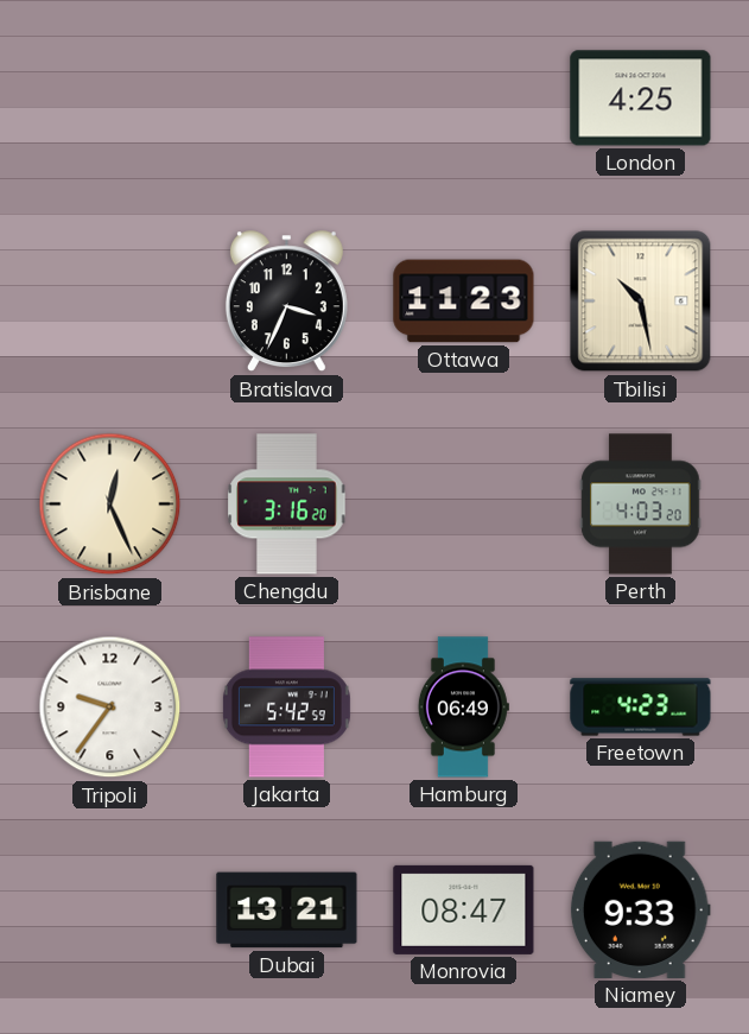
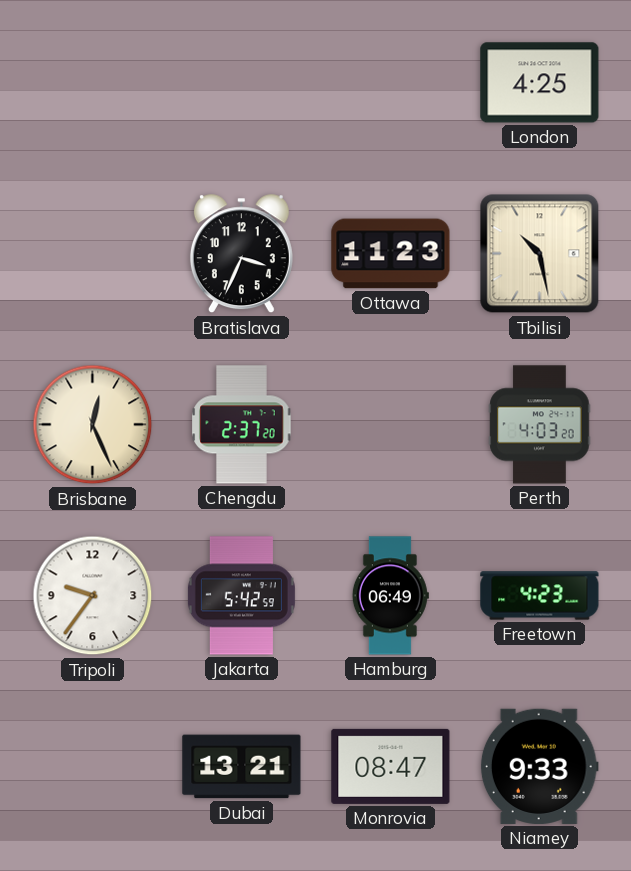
Chengdu: 3:16 -> 2:37 (242, 425)
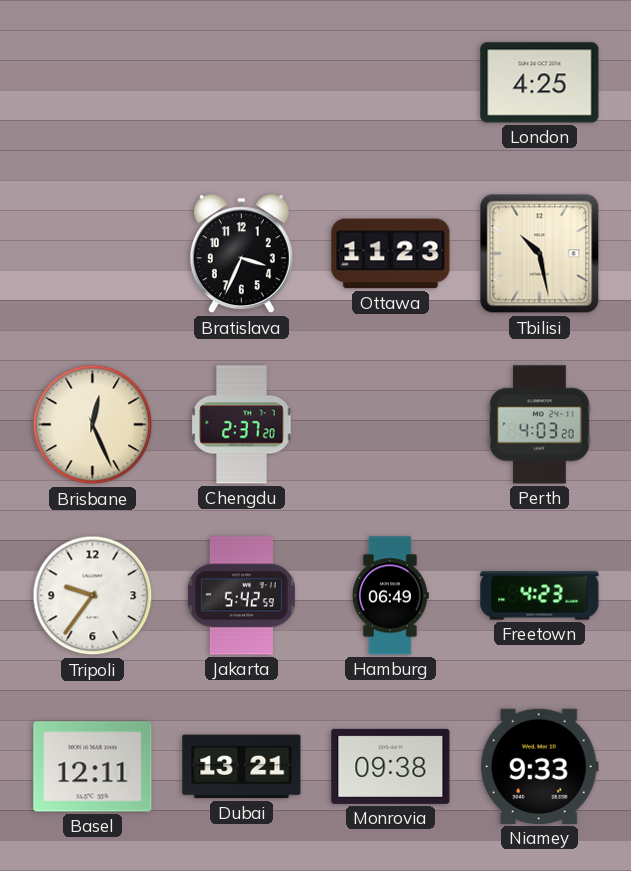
Basel: none -> 12:11 (93, 767)
Monrovia: 08:47 -> 09:38 (391, 766)
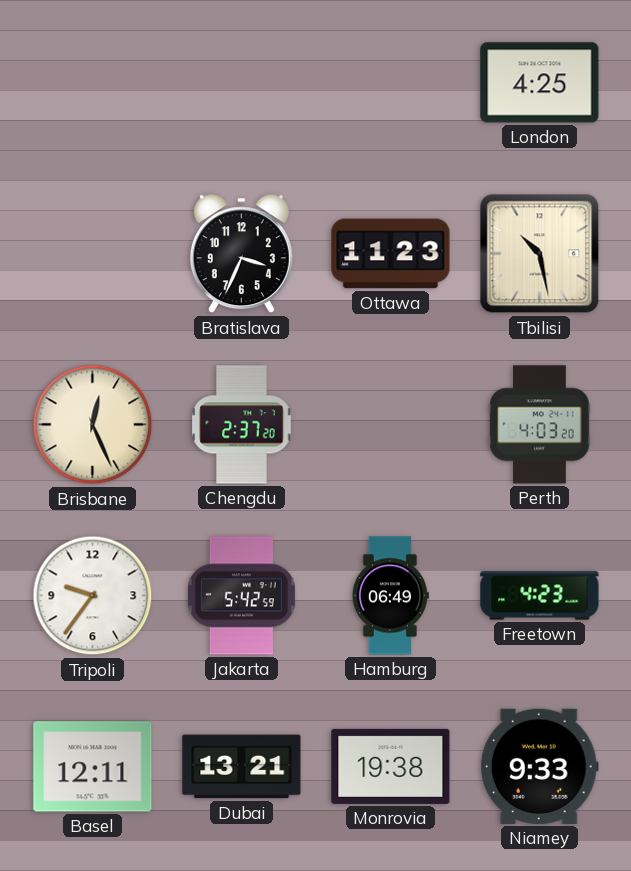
Monrovia: 09:38 -> 19:38 (391, 766)
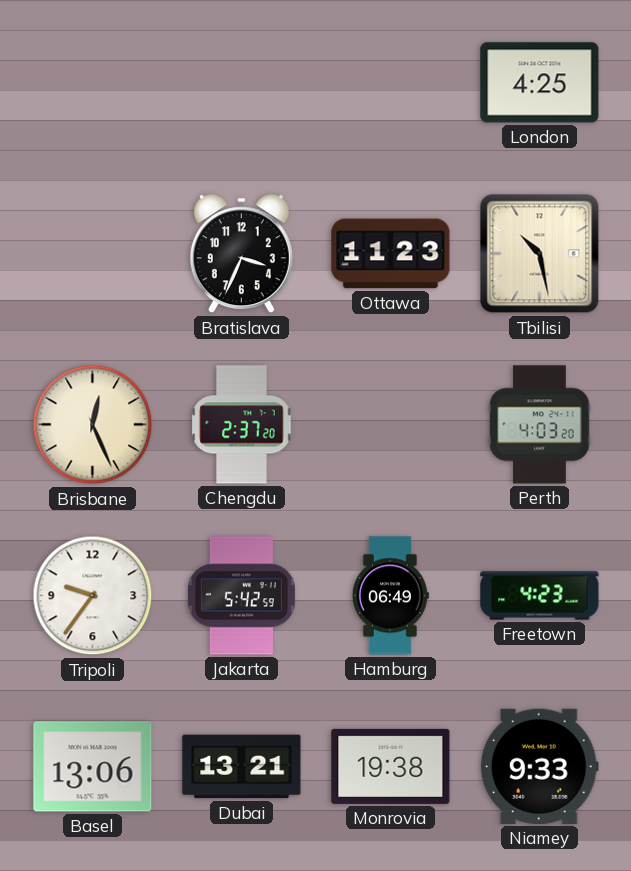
Basel: 12:11 -> 13:06 (93, 767)
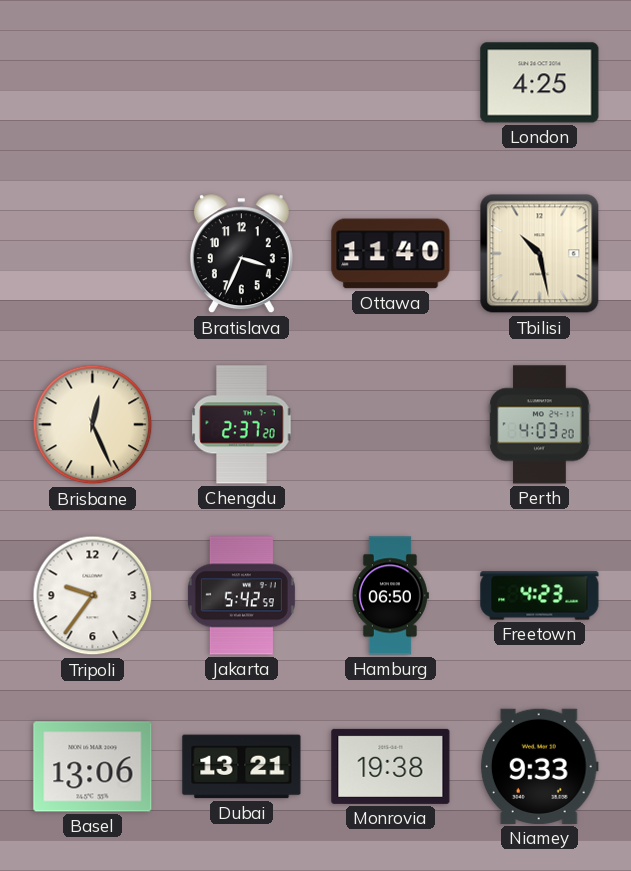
Ottawa: 11:23 -> 11:40 (391, 254)
Hamburg: 06:49 -> 06:50 (390, 596)
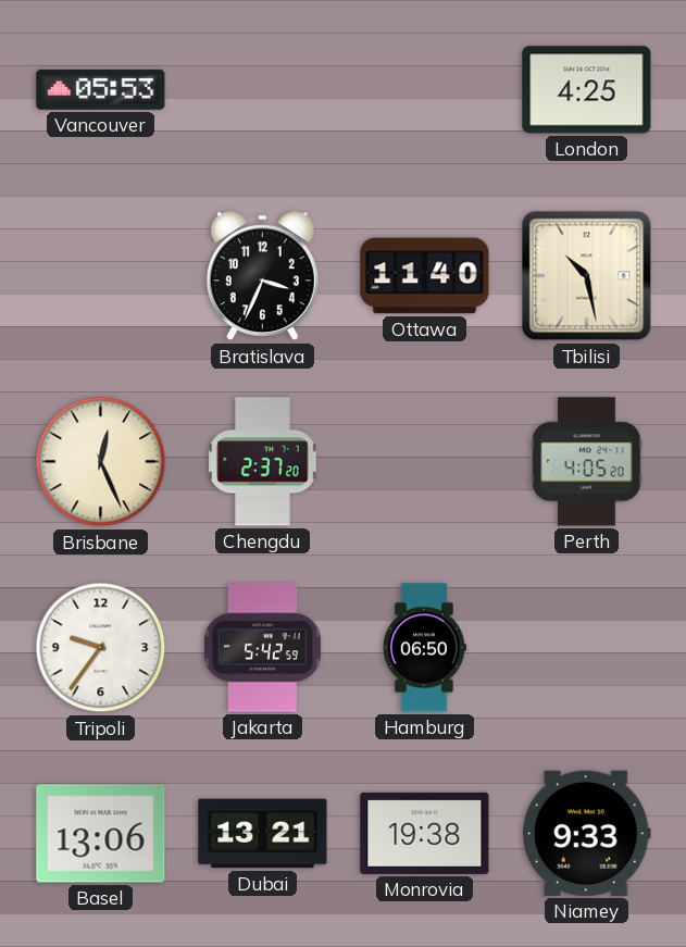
Vancouver: none -> 05:53 (101, 89)
Perth: 4:03 -> 4:05 (587, 462)
Freetown: 4:23 -> none (540, 596)
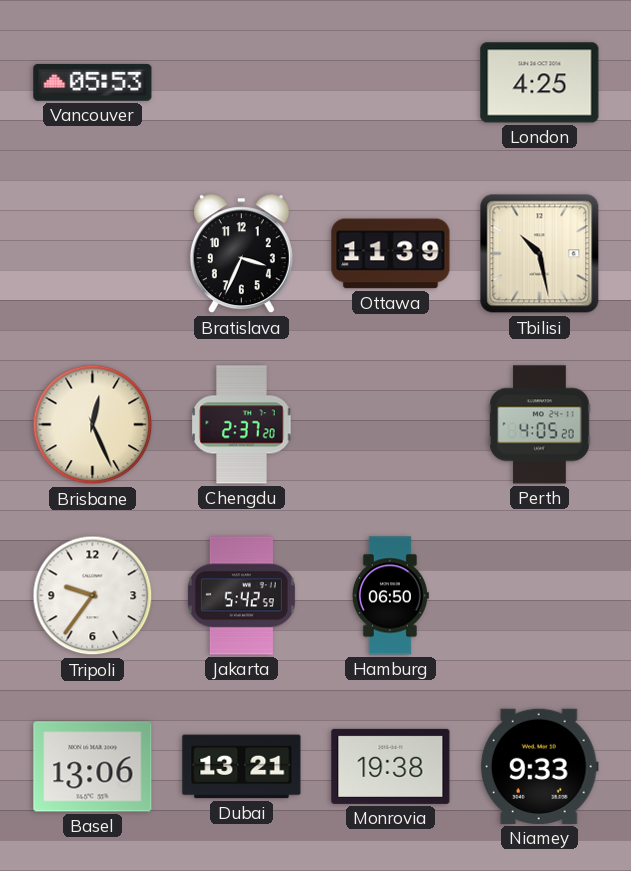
Ottawa: 11:40 -> 11:39 (391, 254)
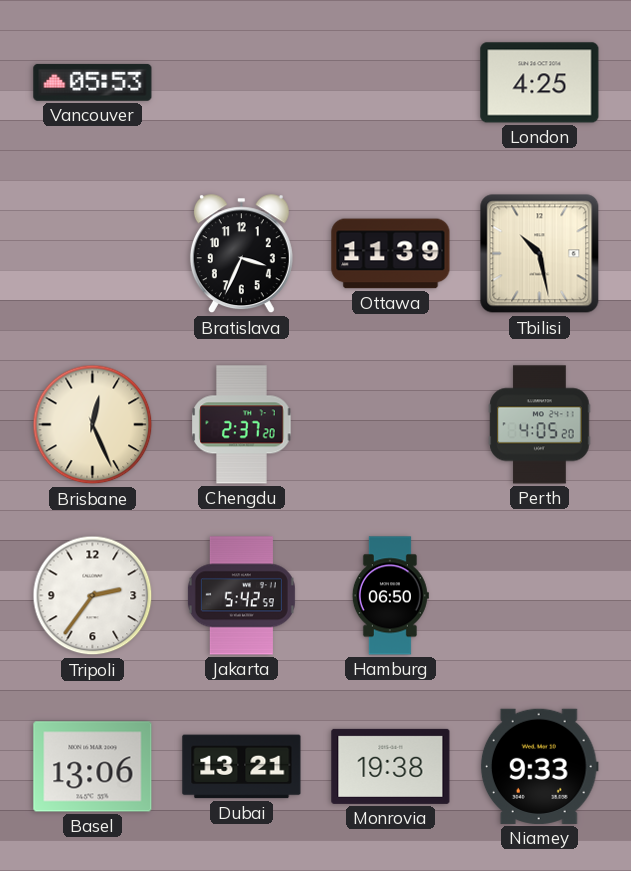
Tripoli: 9:36 -> 2:36 (93, 596)
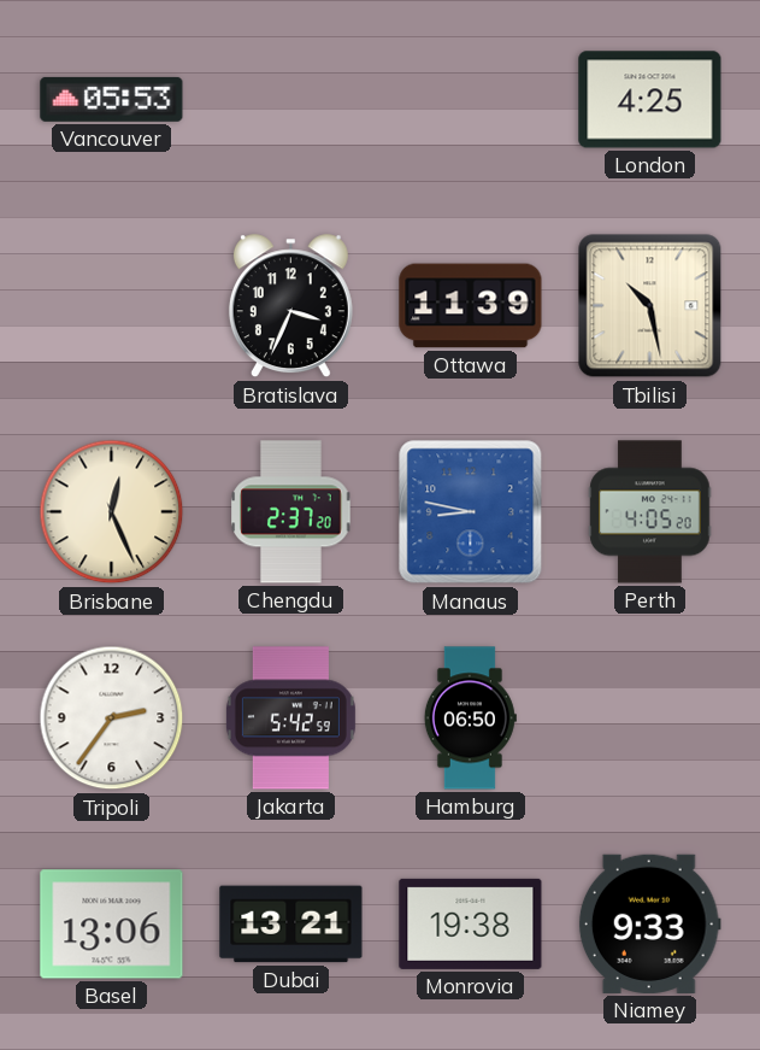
Manaus: none -> 8:47 (471, 512)
